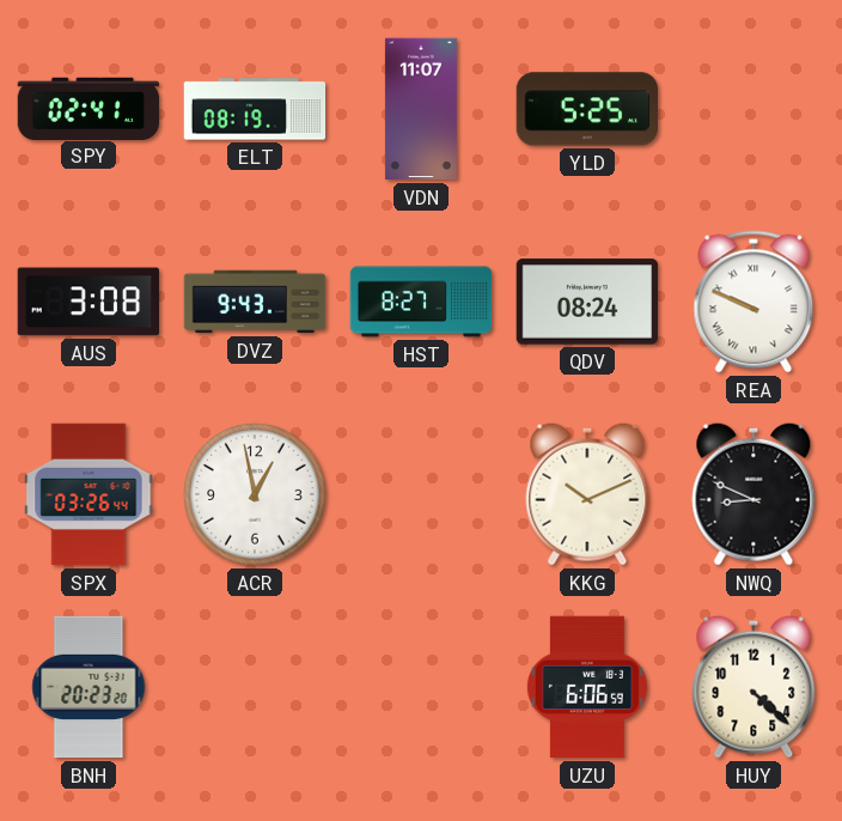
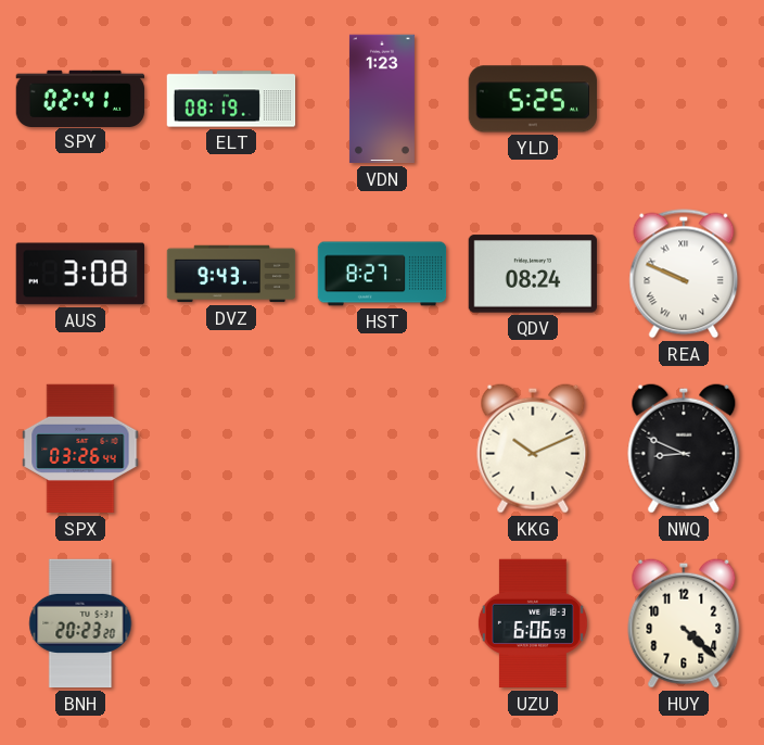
VDN: 11:07 -> 1:23 (382, 99)
ACR: 12:58 -> none (255, 494)
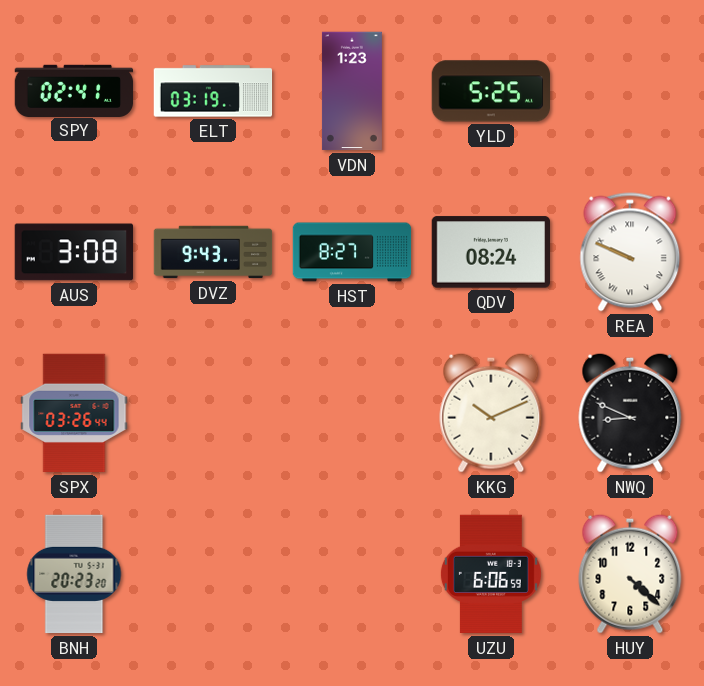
ELT: 08:19 -> 03:19 (213, 91)
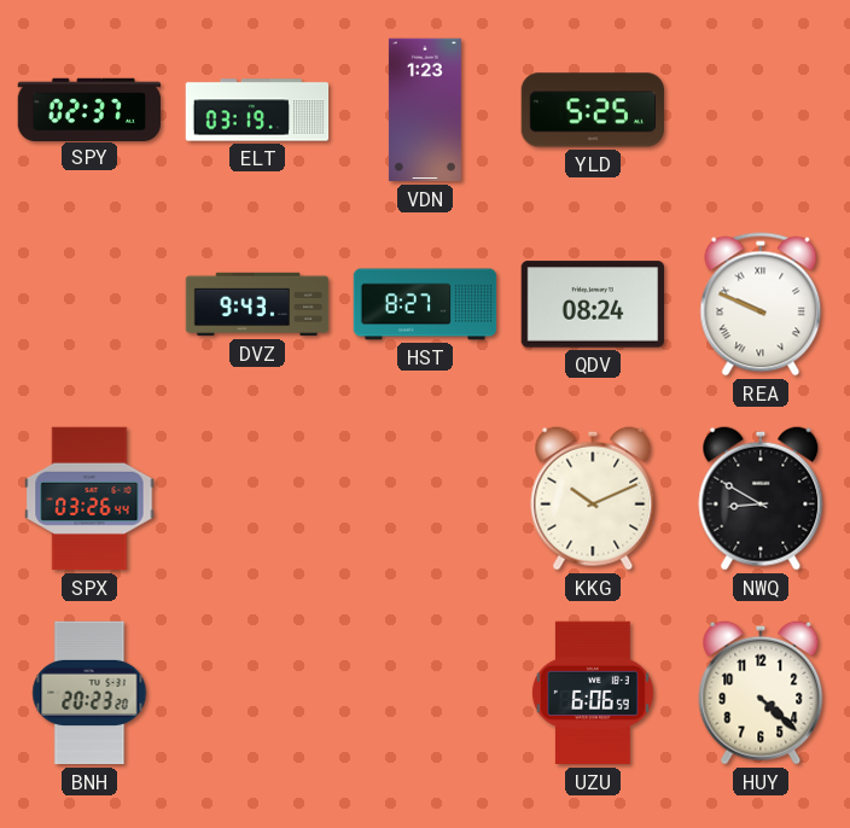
SPY: 02:41 -> 02:37 (89, 109)
AUS: 3:08 -> none (73, 252)
NWQ: 8:49 -> 8:50 (761, 498)
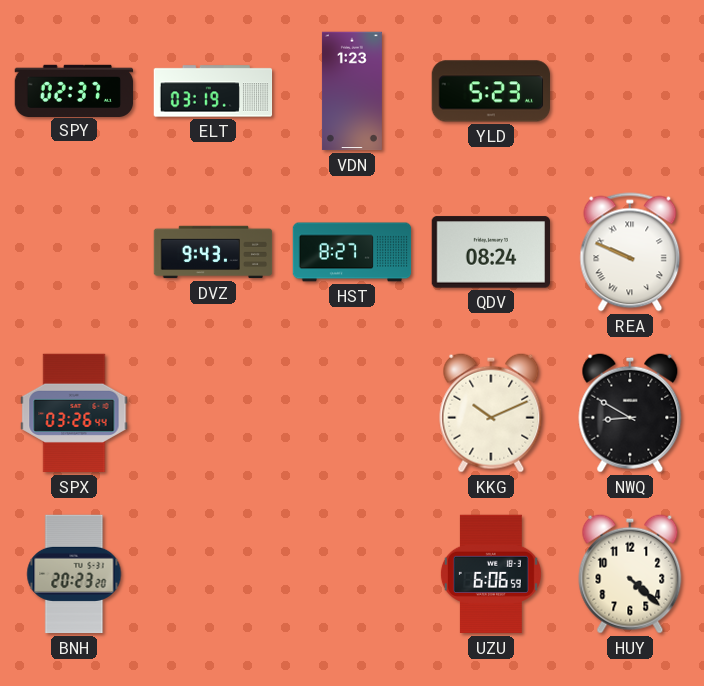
YLD: 5:25 -> 5:23 (490, 91)
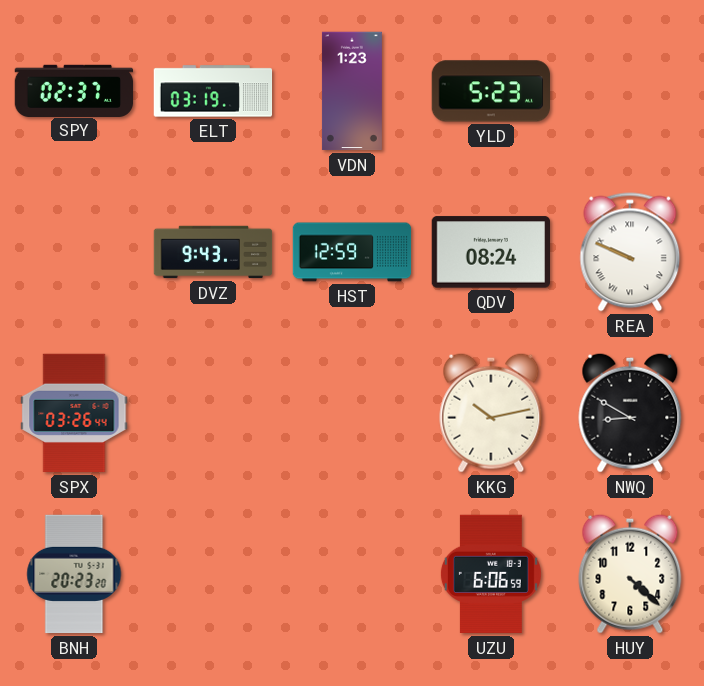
HST: 8:27 -> 12:59 (352, 252)
KKG: 10:11 -> 10:13 (491, 413)
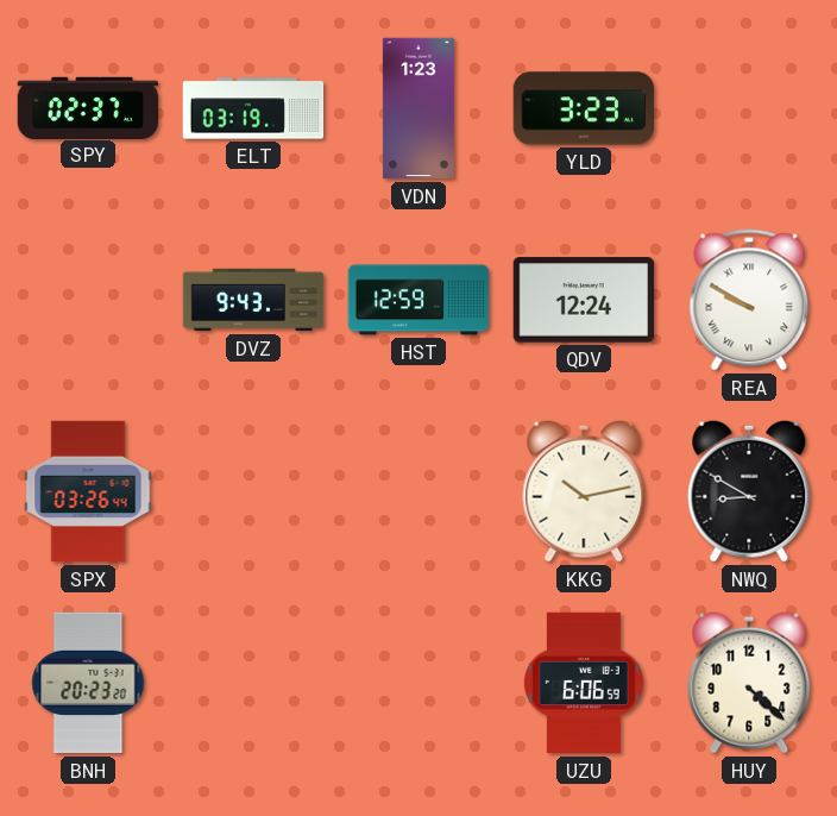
YLD: 5:23 -> 3:23 (583, 108)
QDV: 08:24 -> 12:24 (583, 300)
REA: 9:49 -> 9:50 (749, 300)
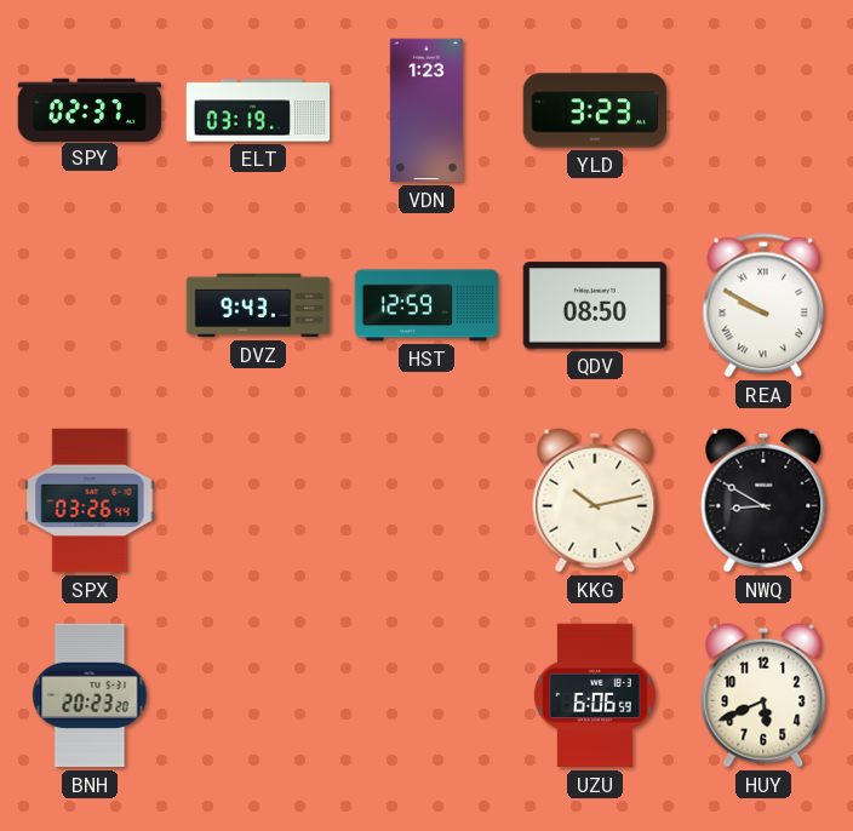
QDV: 12:24 -> 08:50 (594, 305)
HUY: 4:22 -> 5:41 (763, 695)
